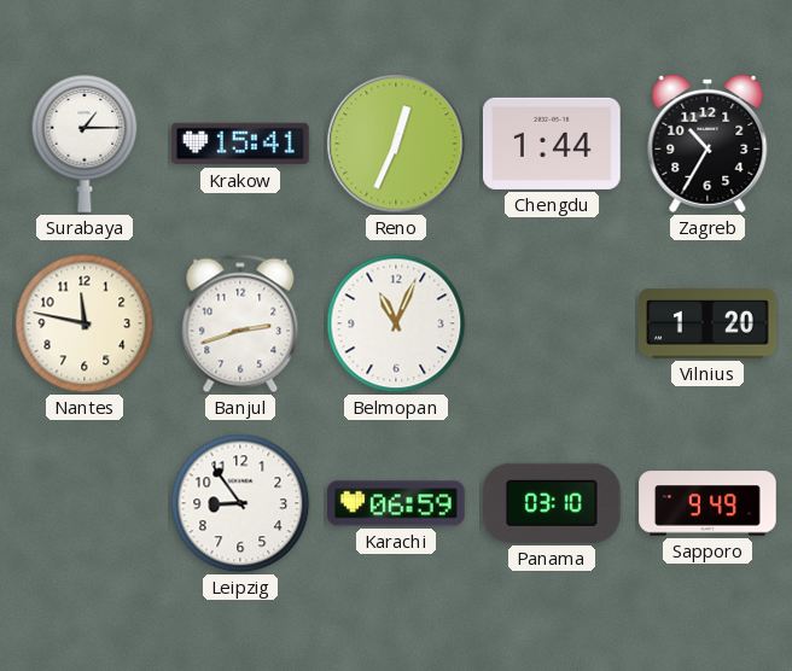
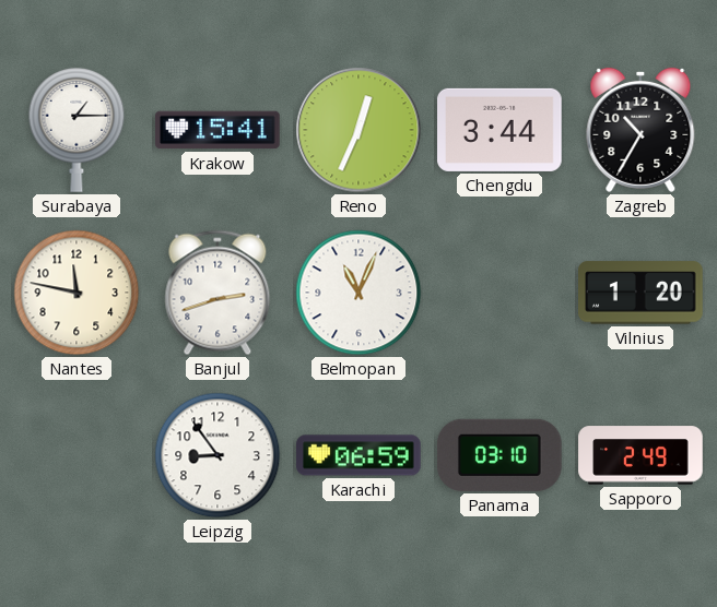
Chengdu: 1:44 -> 3:44 (501, 130)
Sapporo: 9:49 -> 2:49 (640, 455)
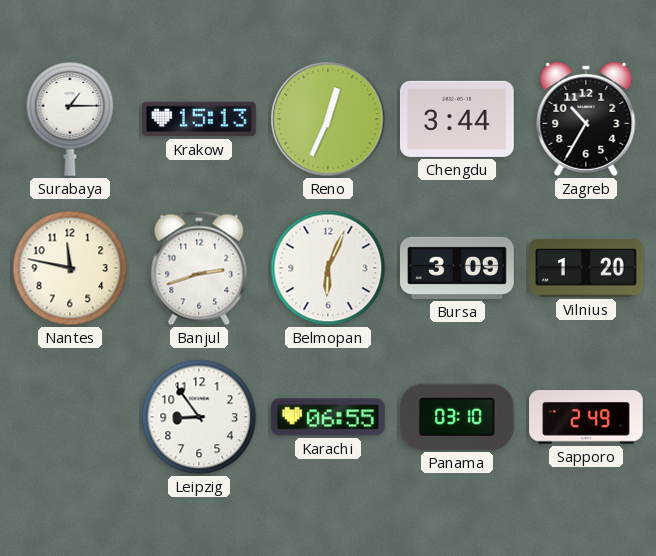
Krakow: 15:41 -> 15:13 (199, 119)
Belmopan: 11:04 -> 6:04 (328, 268)
Bursa: none -> 3:09 (457, 268)
Karachi: 06:59 -> 06:55 (328, 417)
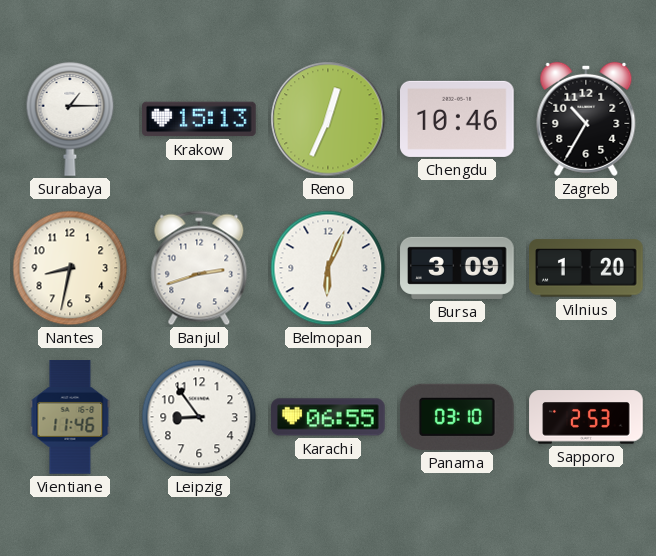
Chengdu: 3:44 -> 10:46 (458, 119)
Nantes: 11:47 -> 8:32 (70, 268)
Vientiane: none -> 11:46 (70, 417)
Sapporo: 2:49 -> 2:53 (586, 417)
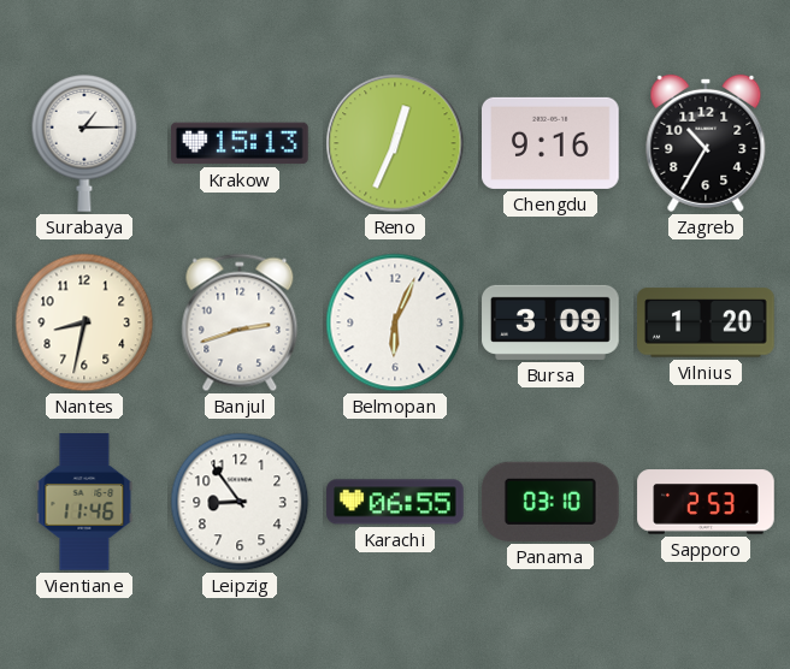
Chengdu: 10:46 -> 9:16 (552, 143)
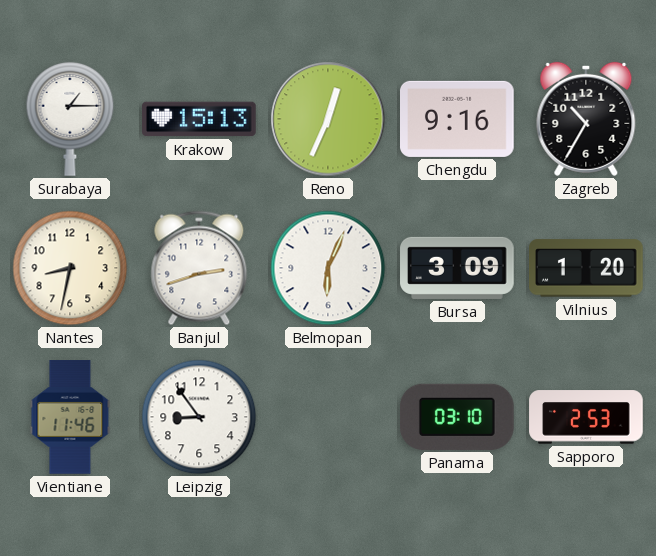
Karachi: 06:55 -> none (395, 502)
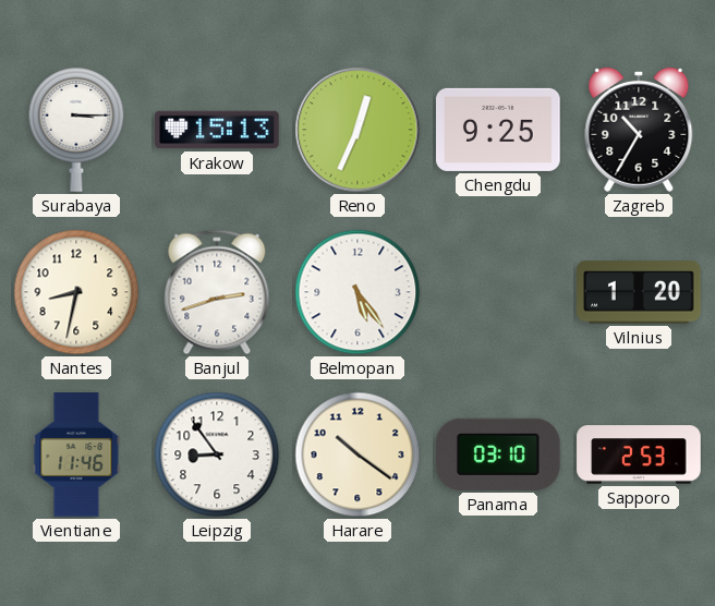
Surabaya: 1:15 -> 3:15 (76, 130)
Chengdu: 9:16 -> 9:25 (499, 130)
Belmopan: 6:04 -> 5:24 (357, 292)
Bursa: 3:09 -> none (457, 268)
Harare: none -> 10:21 (357, 455)
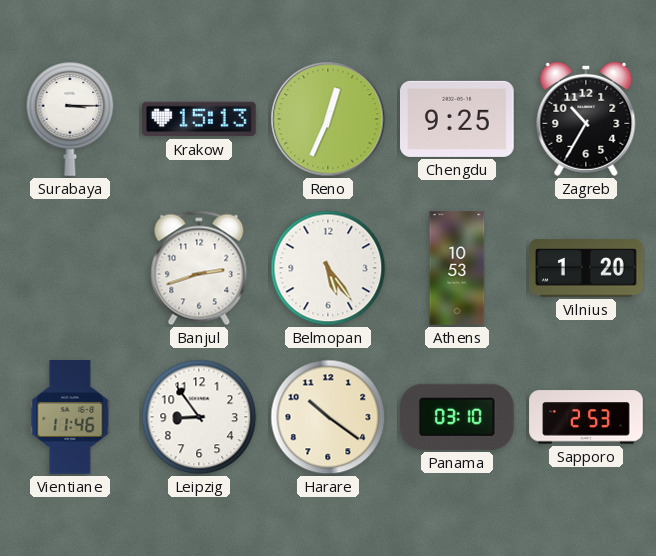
Nantes: 8:32 -> none (76, 292)
Athens: none -> 10:53 (457, 268)
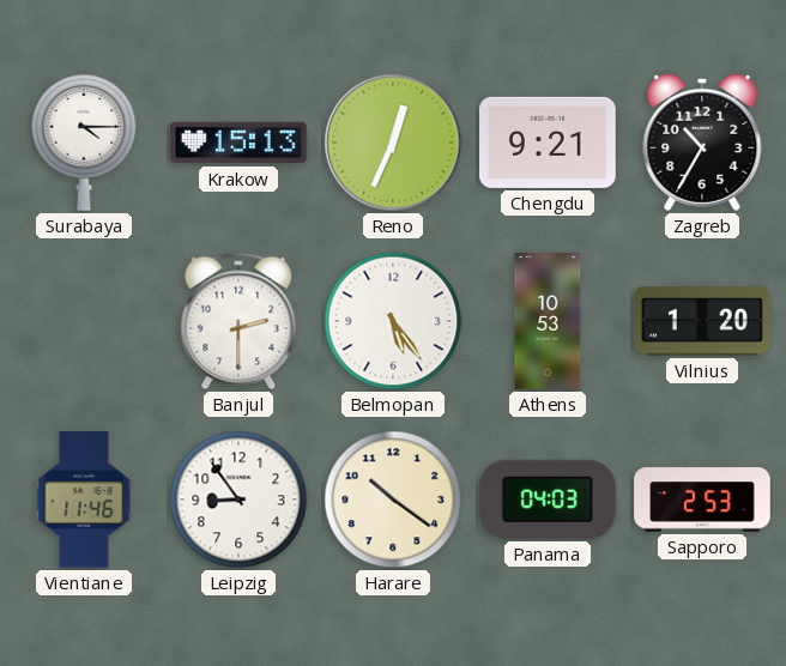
Surabaya: 3:15 -> 4:15 (84, 143)
Chengdu: 9:25 -> 9:21 (549, 143)
Banjul: 2:42 -> 2:30 (238, 321)
Panama: 03:10 -> 04:03 (549, 500)
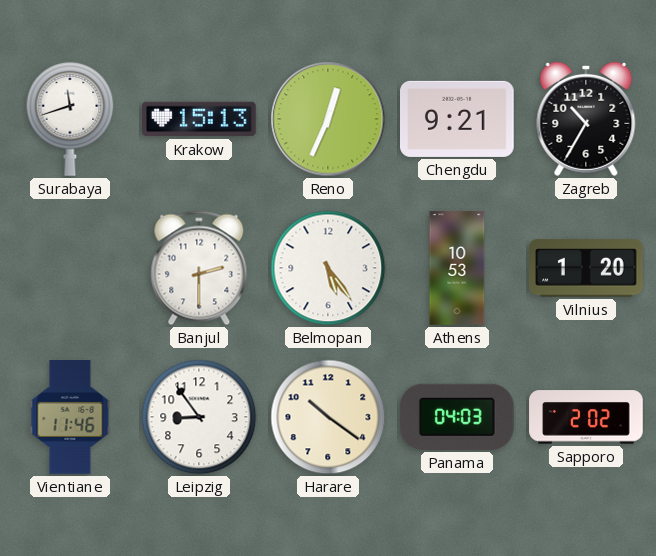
Surabaya: 4:15 -> 11:42 (70, 119)
Sapporo: 2:53 -> 2:02 (586, 417)
